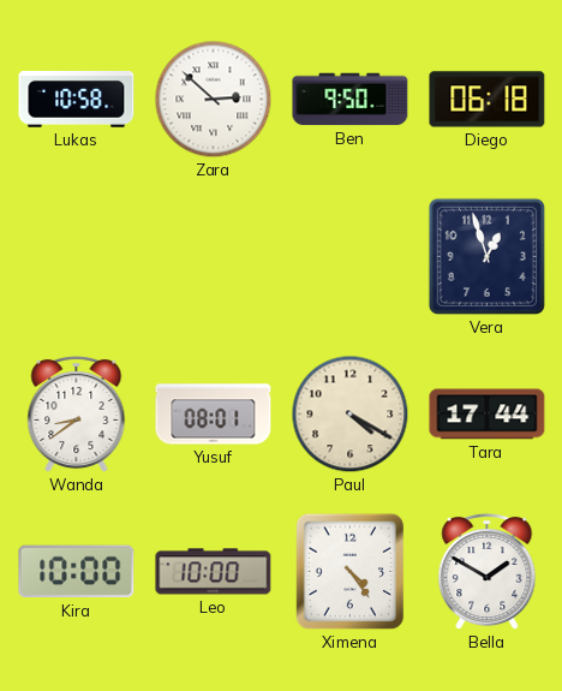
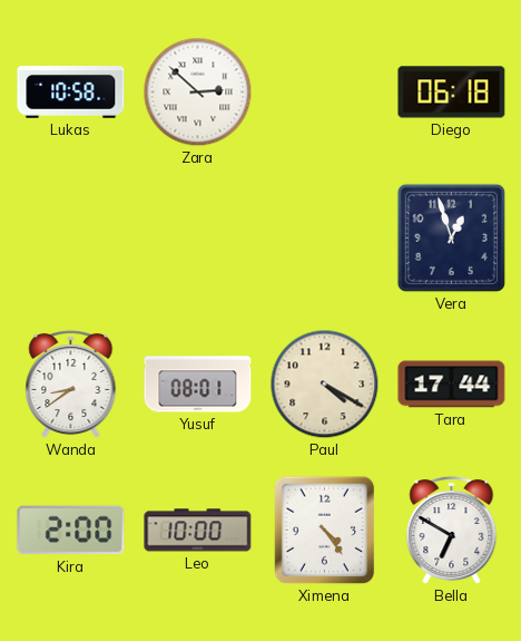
Ben: 9:50 -> none (351, 100)
Kira: 10:00 -> 2:00 (71, 531)
Bella: 1:50 -> 6:50 (452, 531)
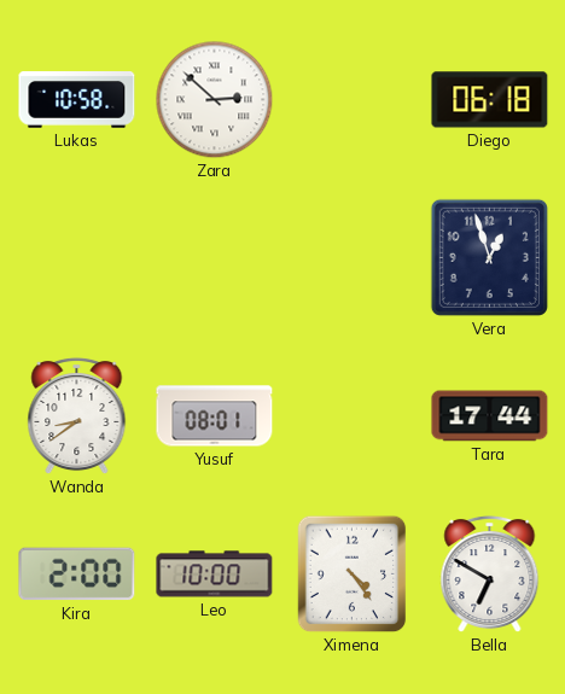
Paul: 4:20 -> none (325, 385)
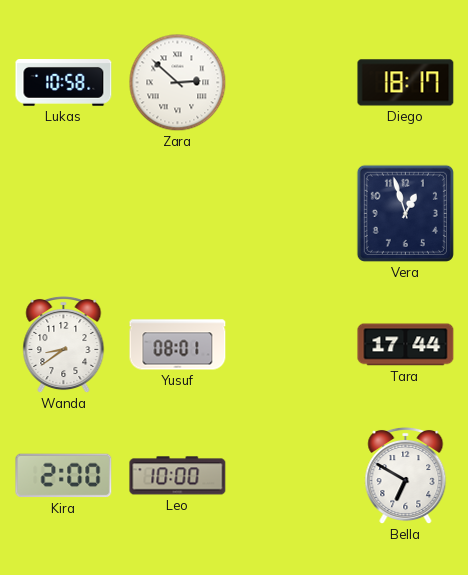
Diego: 06:18 -> 18:17 (406, 83)
Ximena: 4:24 -> none (353, 575)
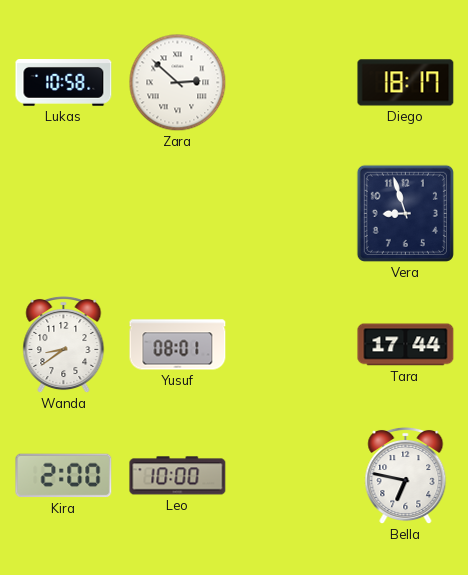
Vera: 12:57 -> 8:57 (405, 213)
Bella: 6:50 -> 6:47 (406, 476)
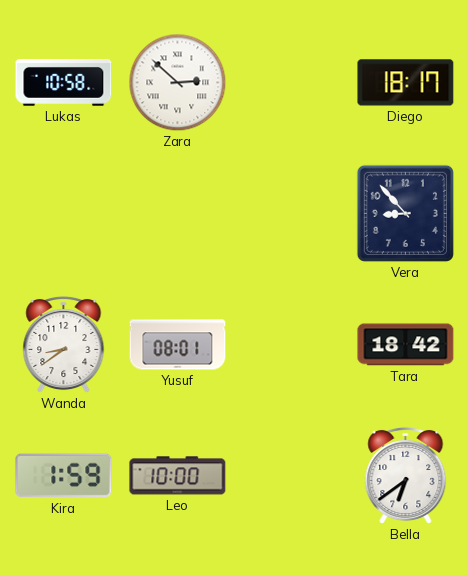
Vera: 8:57 -> 8:53 (405, 213)
Tara: 17:44 -> 18:42 (406, 345)
Kira: 2:00 -> 1:59 (64, 476)
Bella: 6:47 -> 6:39 (406, 476)
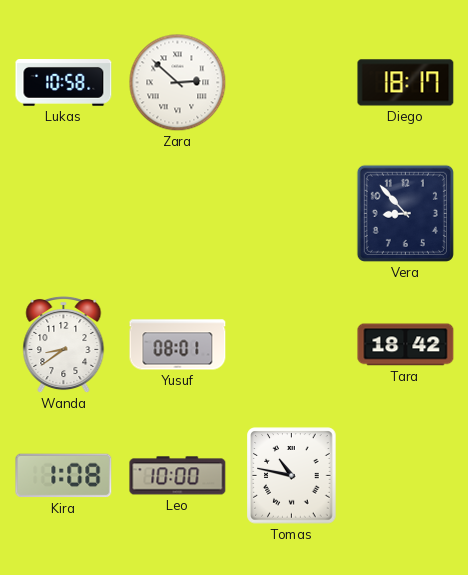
Kira: 1:59 -> 1:08 (64, 476)
Tomas: none -> 10:47 (292, 476)
Bella: 6:39 -> none (406, 476)
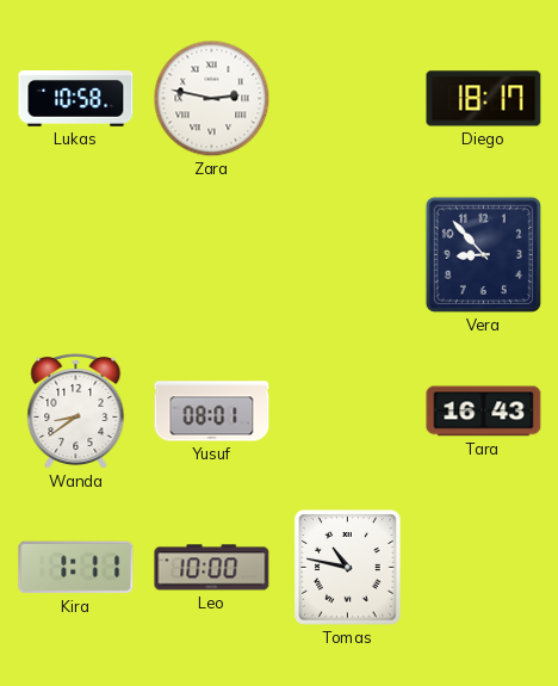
Zara: 2:52 -> 2:47 (212, 99)
Tara: 18:42 -> 16:43 (484, 412)
Kira: 1:08 -> 1:11 (76, 568)
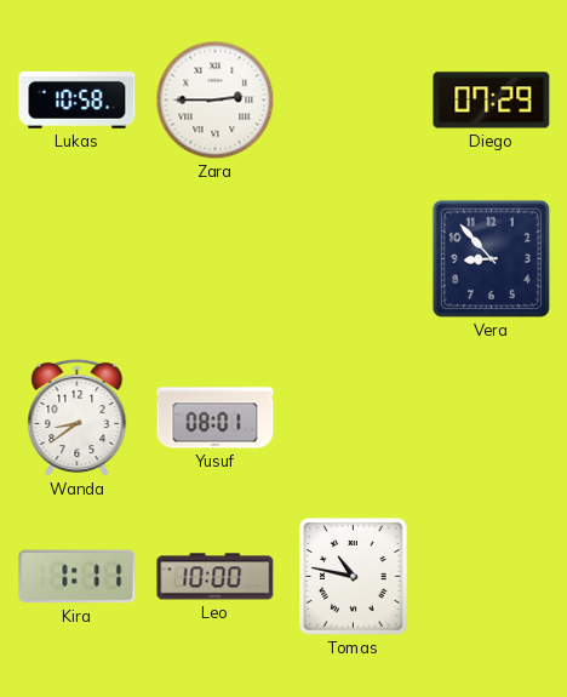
Zara: 2:47 -> 2:45 (216, 101)
Diego: 18:17 -> 07:29 (492, 101)
Tara: 16:43 -> none (484, 412)
